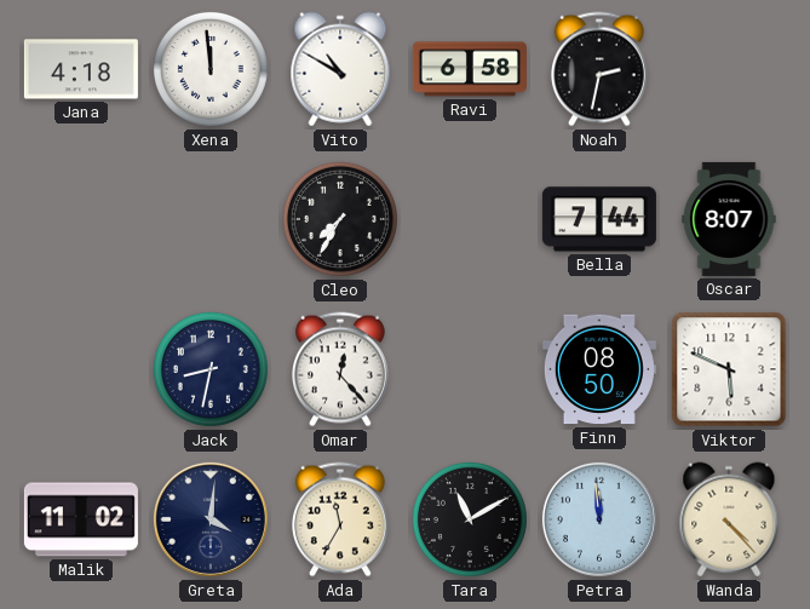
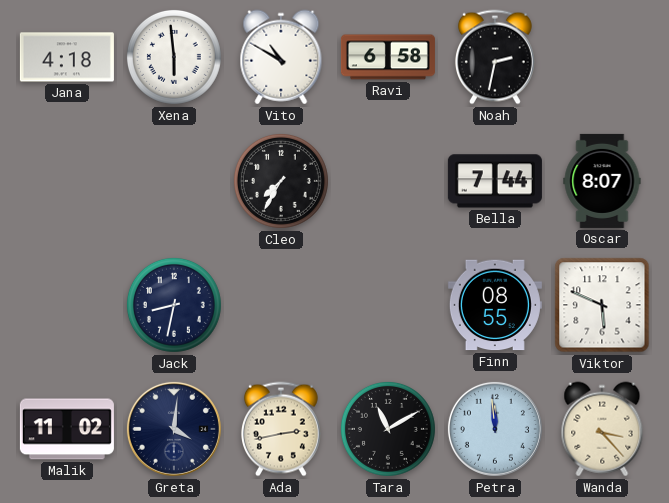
Xena: 11:59 -> 5:59 (174, 57)
Omar: 12:23 -> none (340, 369)
Finn: 08:50 -> 08:55 (495, 305)
Ada: 11:35 -> 2:43 (281, 429)
Wanda: 4:23 -> 3:23 (602, 429)
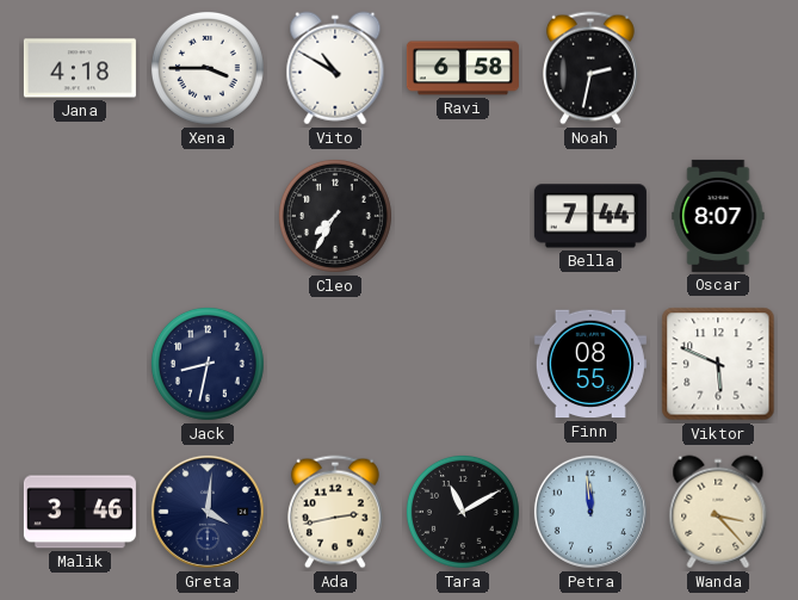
Xena: 5:59 -> 3:45 (208, 68)
Malik: 11:02 -> 3:46 (80, 512)
